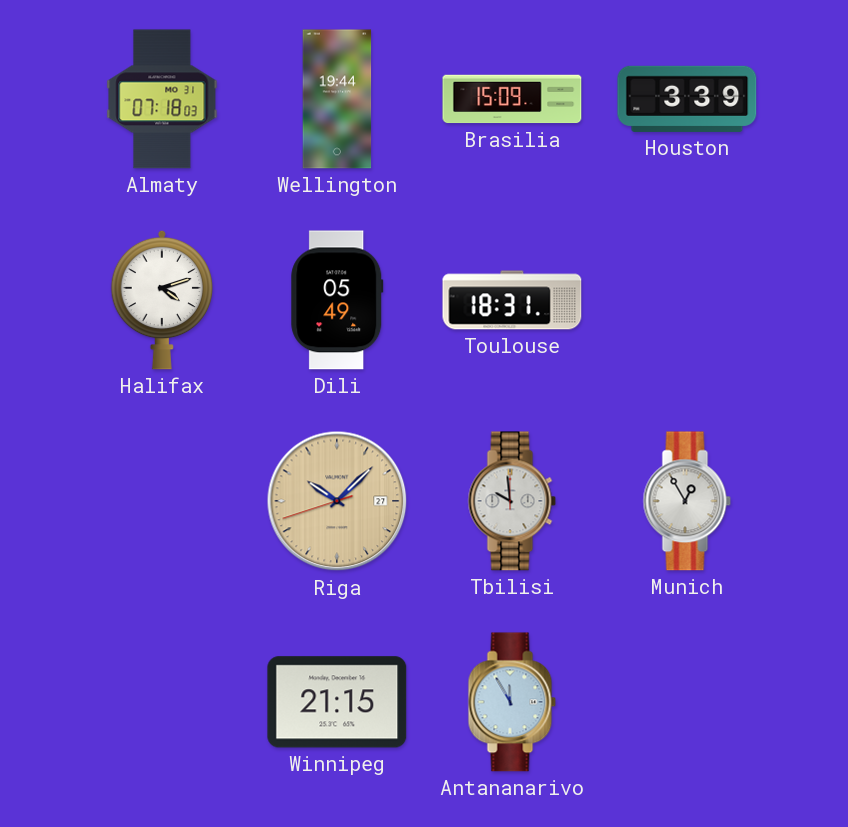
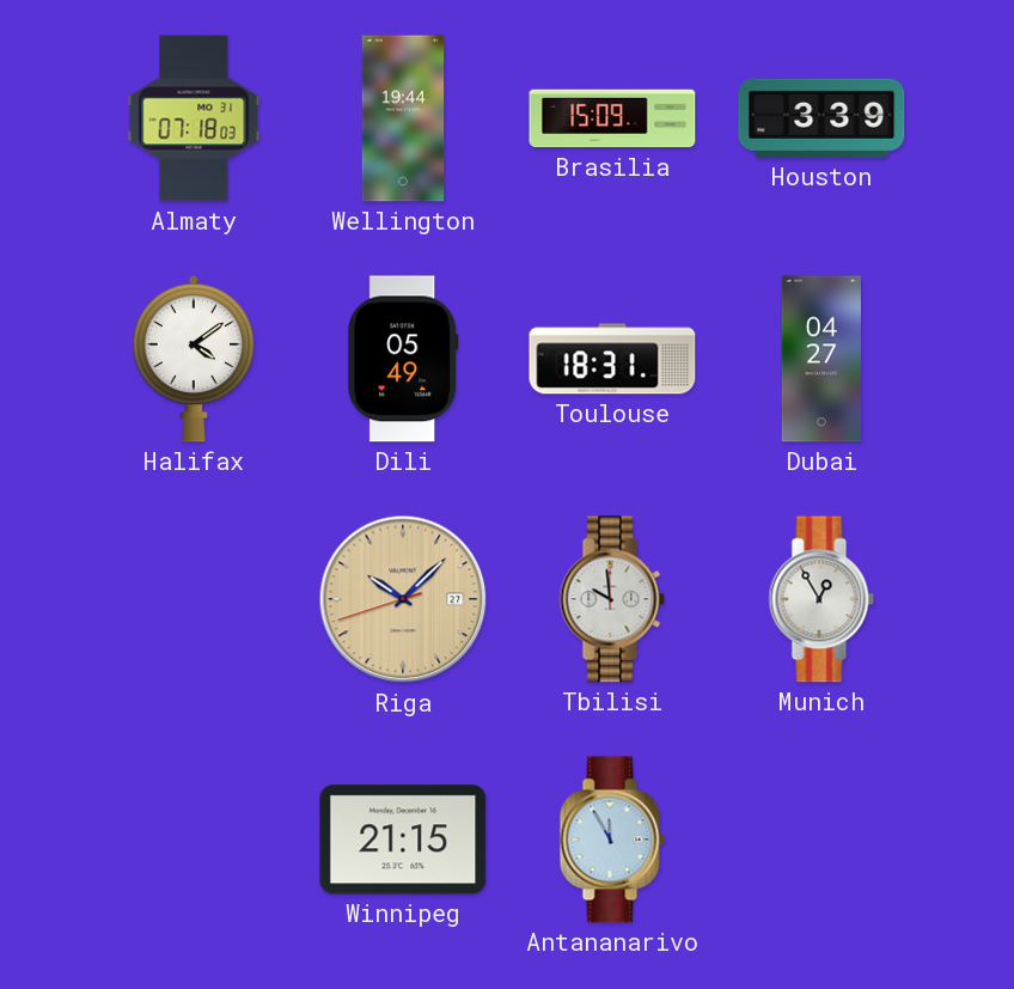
Halifax: 4:12 -> 4:09 (194, 359)
Dubai: none -> 04:27 (820, 359)
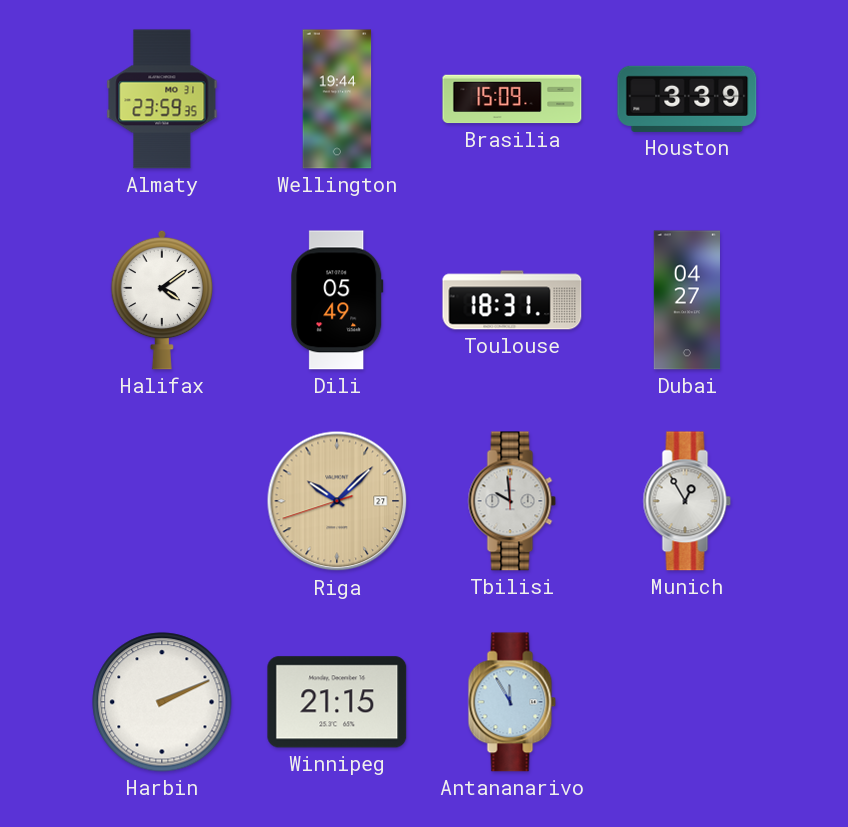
Almaty: 07:18 -> 23:59 (162, 99)
Harbin: none -> 2:11 (162, 702)
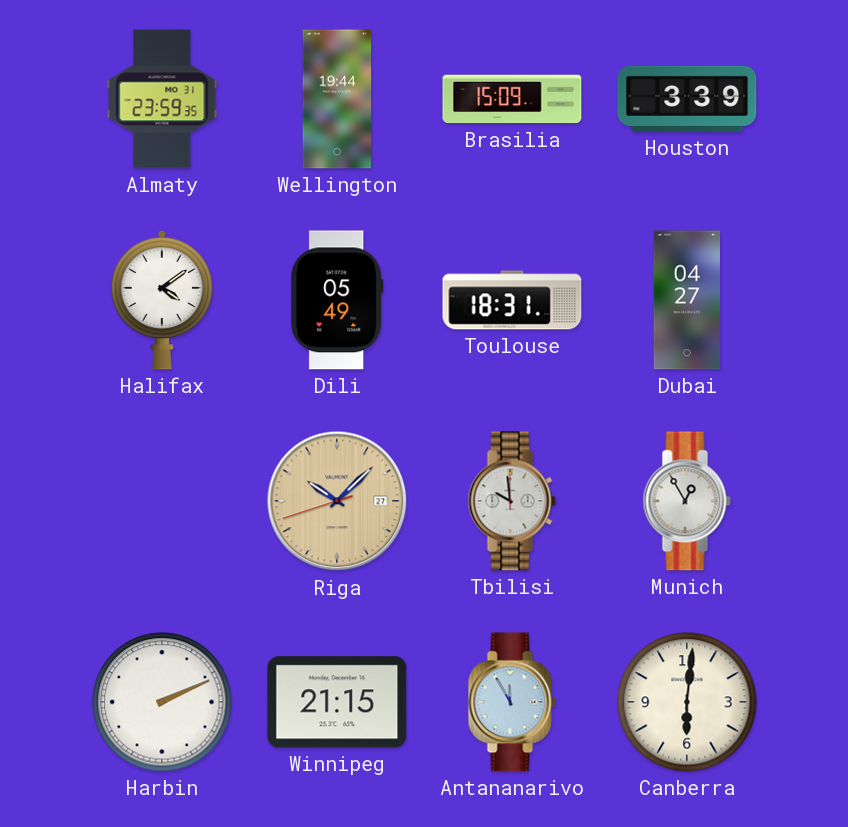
Canberra: none -> 6:01 (687, 702)
